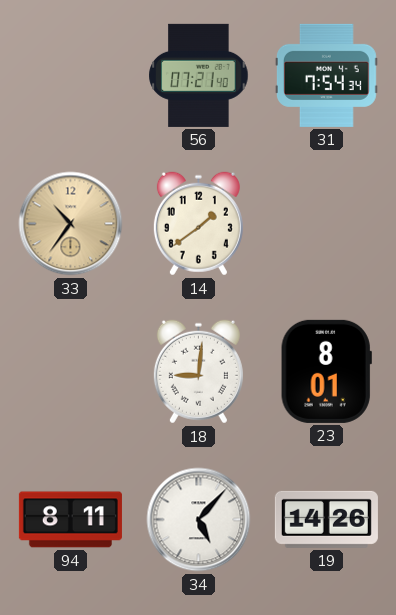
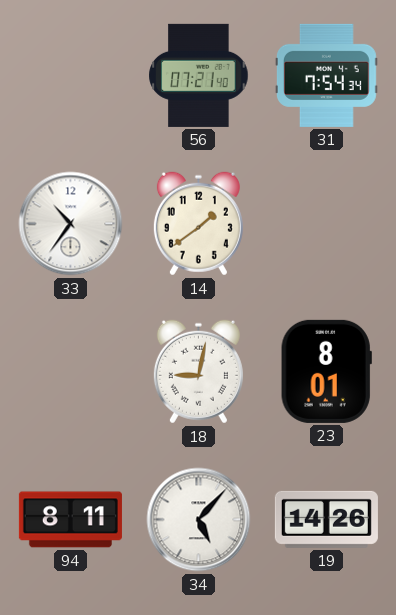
33 dial: champagne -> white (71, 224)
18: 9:01 -> 9:02 (198, 372)
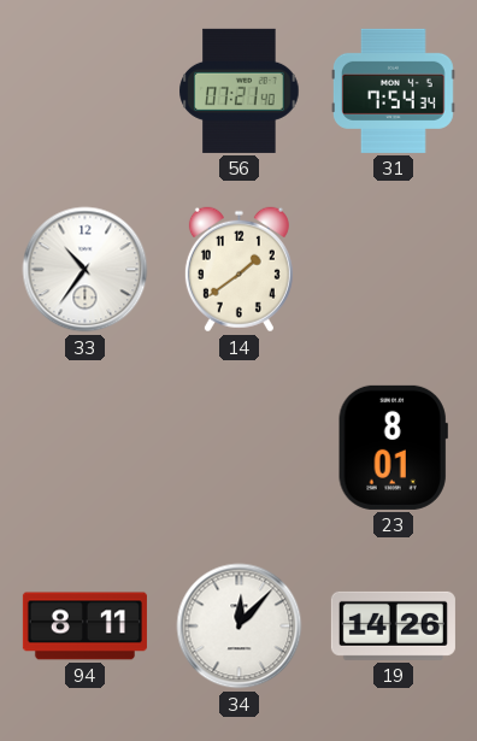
18: 9:02 -> none (198, 372)
34: 5:07 -> 12:07 (240, 627)
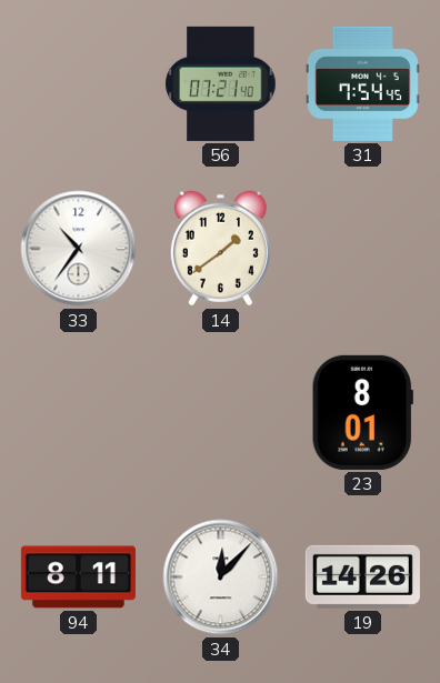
31: 7:54:34 -> 7:54:45 (362, 83)
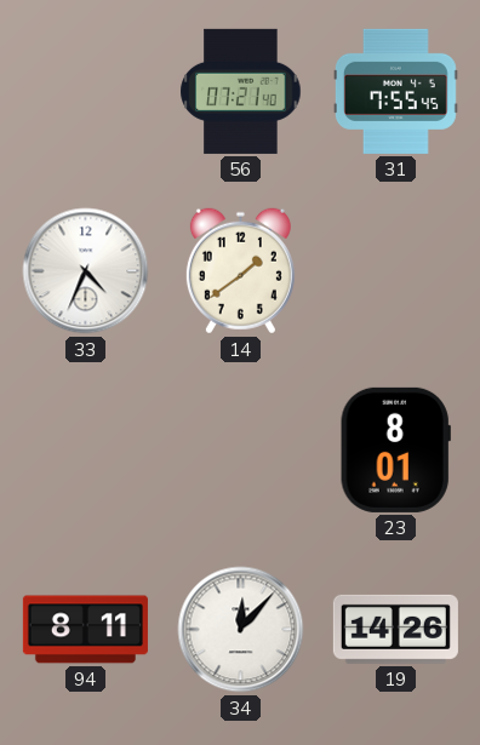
31: 7:54 -> 7:55 (395, 91)
33: 10:36 -> 4:34 (86, 271)
